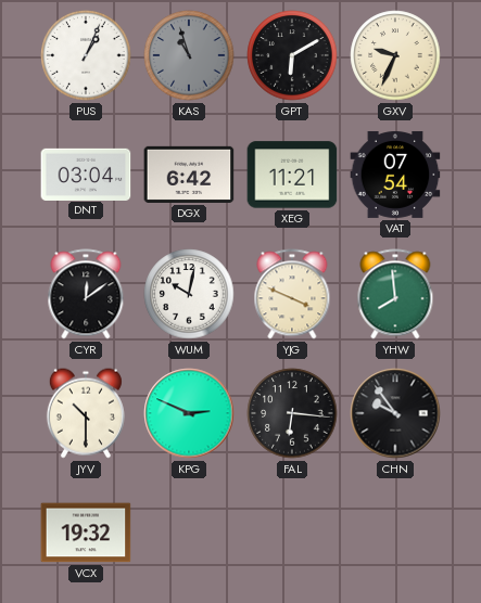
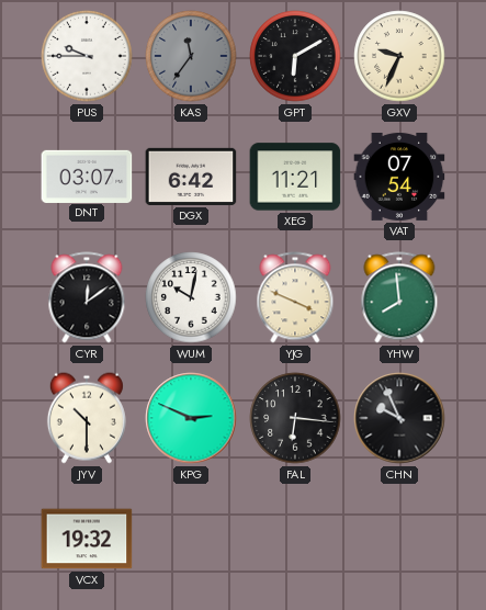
PUS: 1:04 -> 9:45 (87, 56)
KAS: 10:57 -> 11:36 (191, 56)
DNT: 03:04 -> 03:07 (87, 176)
CHN: 9:54 -> 9:56 (399, 418)
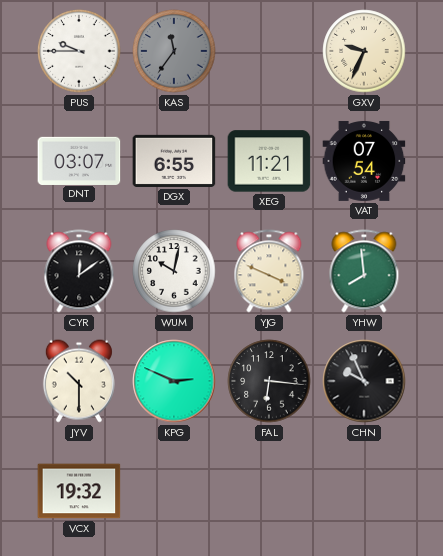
GPT: 6:10 -> none (295, 56)
DGX: 6:42 -> 6:55 (174, 161)
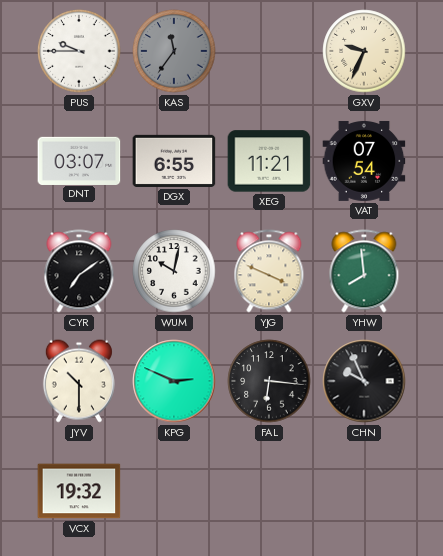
CYR: 12:09 -> 7:09 (79, 271)
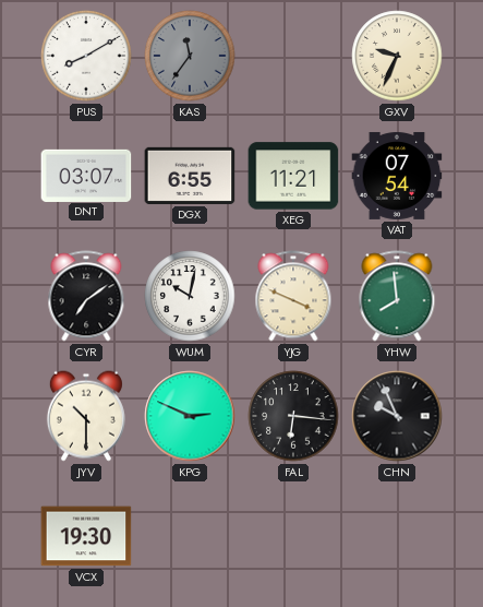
PUS: 9:45 -> 8:10 (86, 56)
VCX: 19:32 -> 19:30 (86, 536)
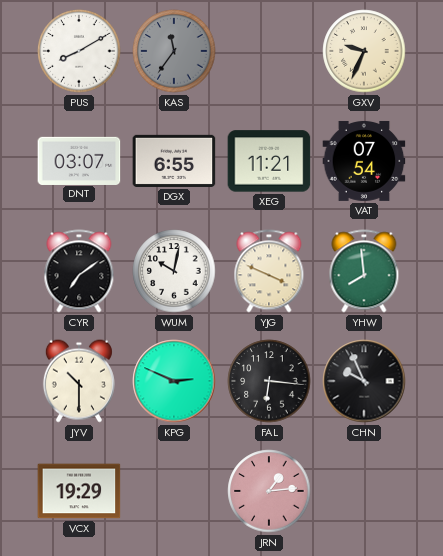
VCX: 19:30 -> 19:29 (79, 491)
JRN: none -> 1:14 (269, 491)
